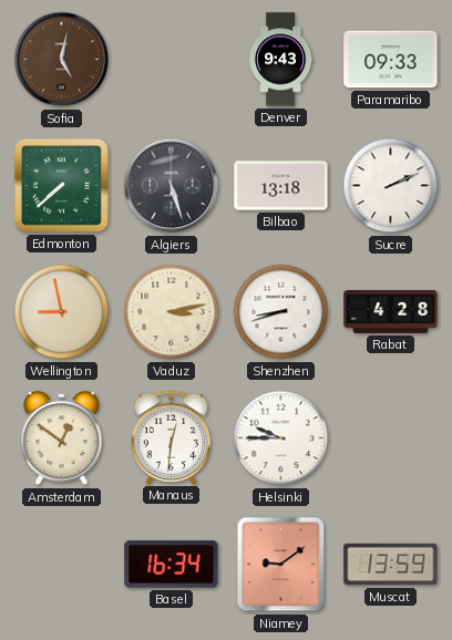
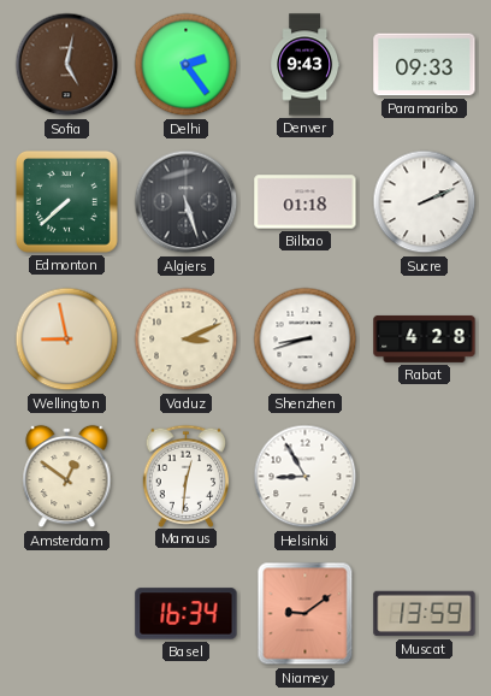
Delhi: none -> 2:24 (187, 65)
Bilbao: 13:18 -> 01:18 (306, 202)
Vaduz: 3:13 -> 3:11 (187, 340)
Helsinki: 9:45 -> 8:55 (306, 477)
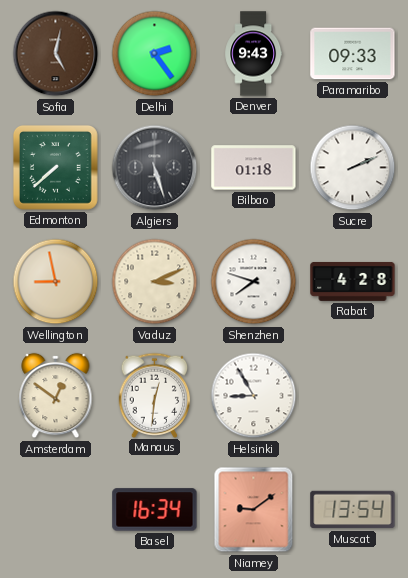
Shenzhen: 8:42 -> 7:48 (254, 282)
Muscat: 13:59 -> 13:54 (353, 510)
